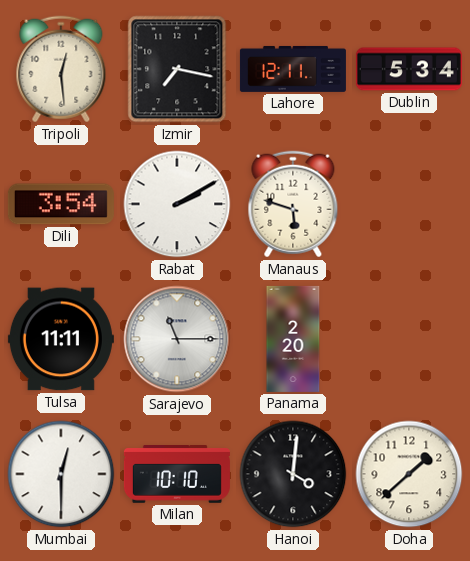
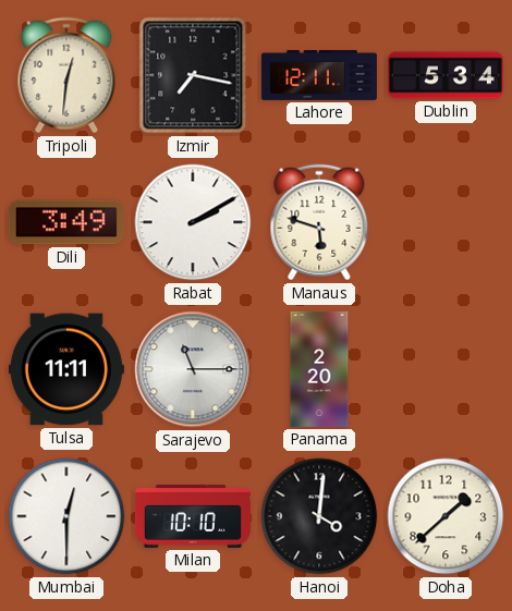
Tripoli: 12:29 -> 12:31 (66, 75)
Dili: 3:54 -> 3:49 (66, 222)
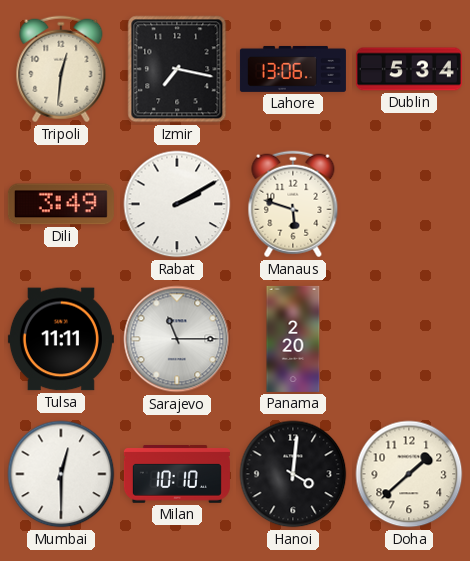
Lahore: 12:11 -> 13:06 (293, 69)
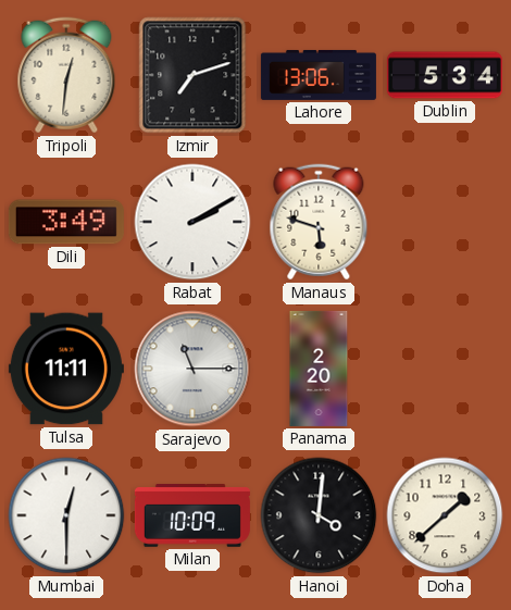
Izmir: 7:17 -> 7:12 (192, 75)
Milan: 10:10 -> 10:09 (192, 516)
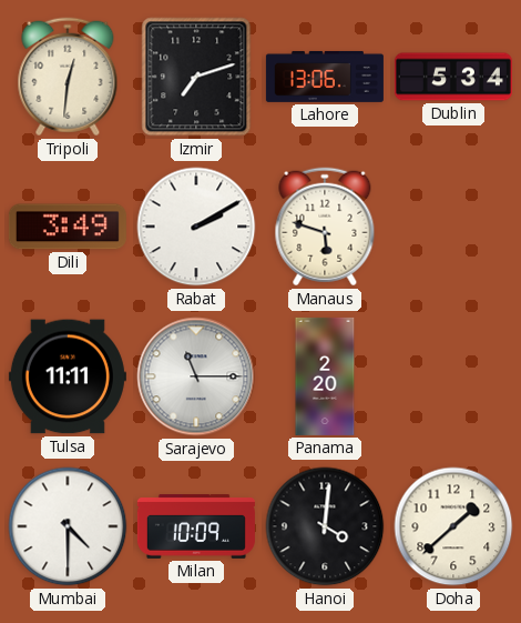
Mumbai: 12:30 -> 4:30 (68, 526)
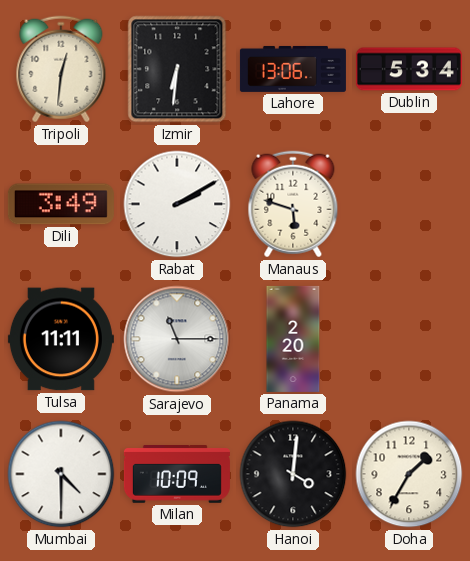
Izmir: 7:12 -> 6:31 (177, 69)
Doha: 1:38 -> 1:35 (409, 474)
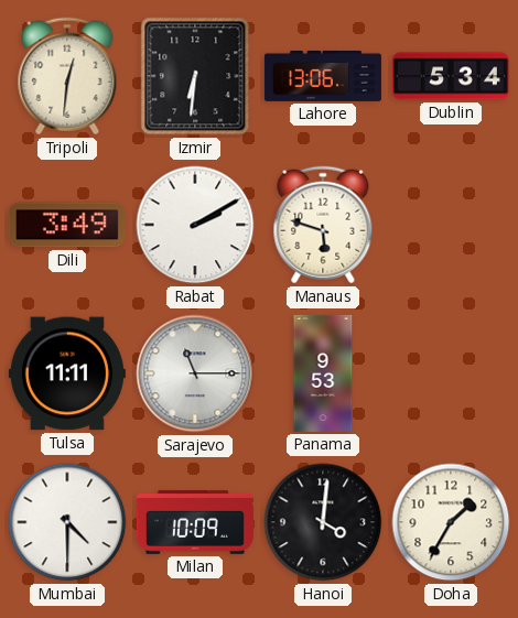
Panama: 2:20 -> 9:53 (323, 373)
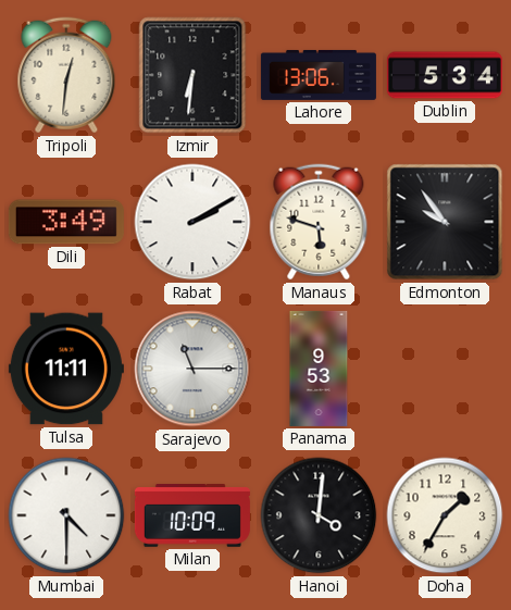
Edmonton: none -> 9:54 (445, 222)
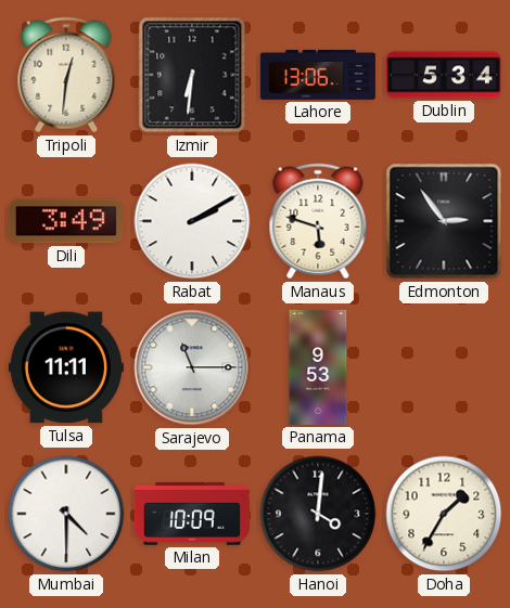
Edmonton: 9:54 -> 2:54 (444, 221)
